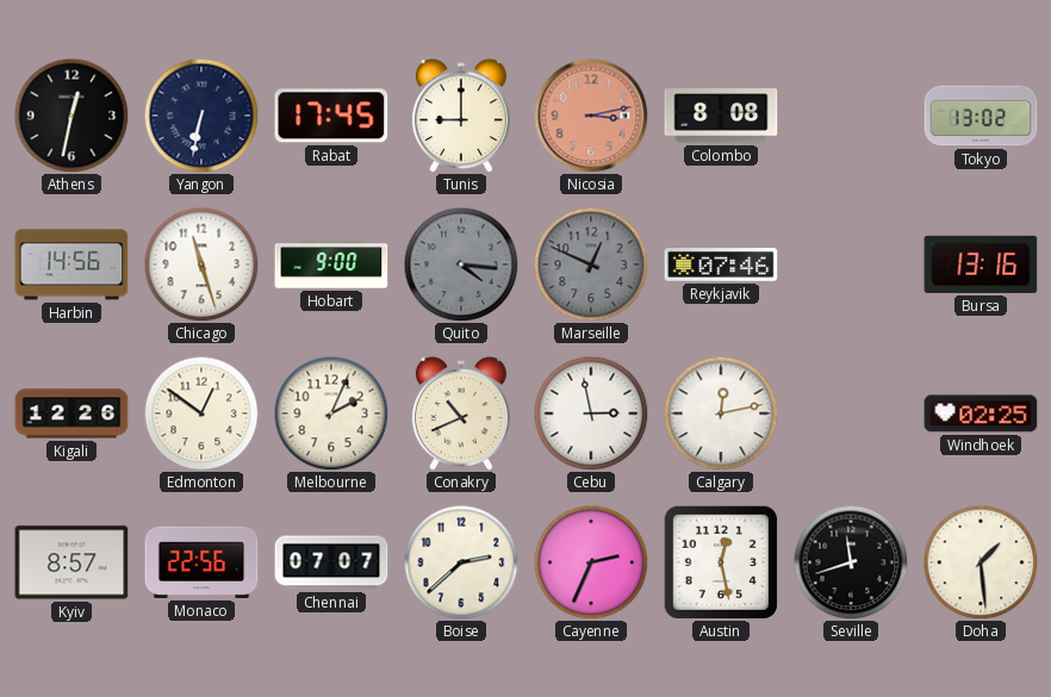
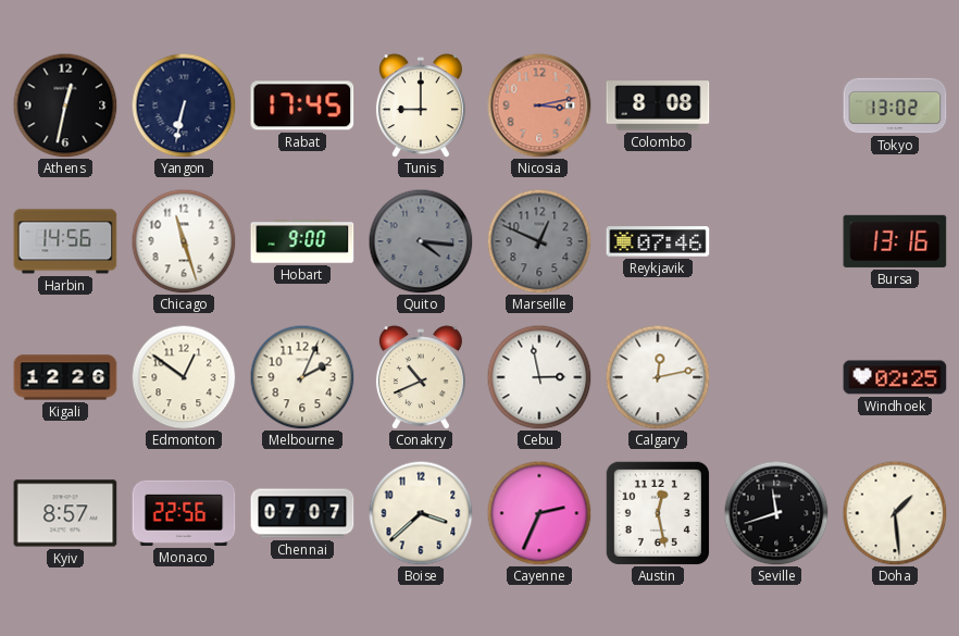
Boise: 2:38 -> 3:38 (421, 513)
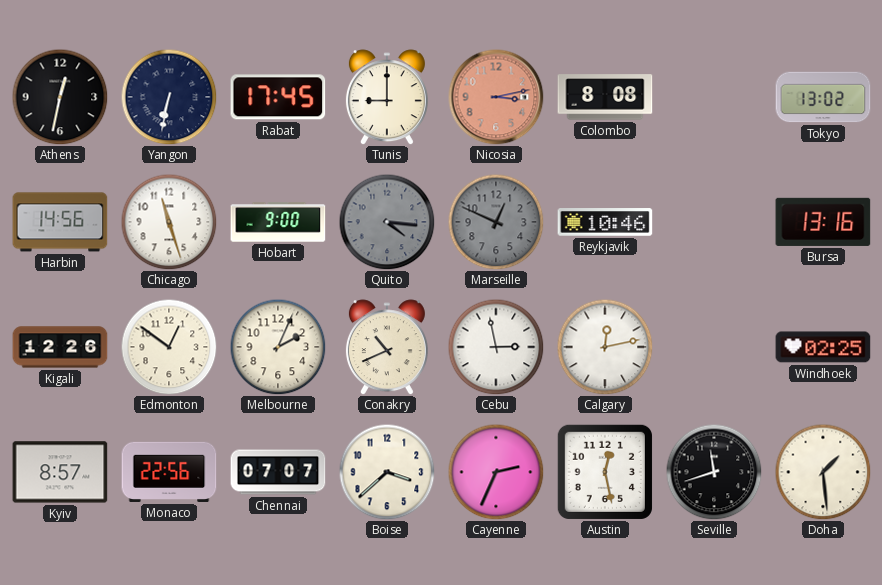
Reykjavik: 07:46 -> 10:46 (605, 222)
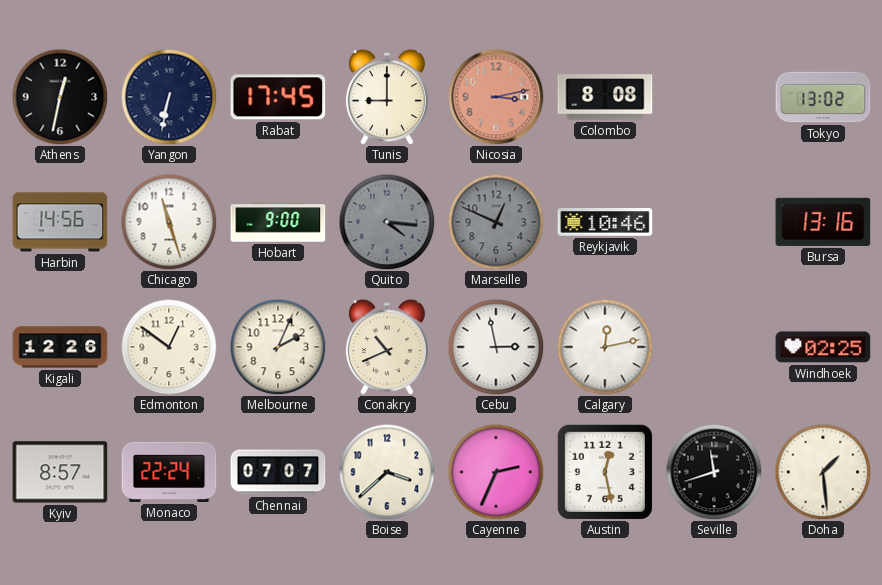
Monaco: 22:56 -> 22:24 (169, 472)
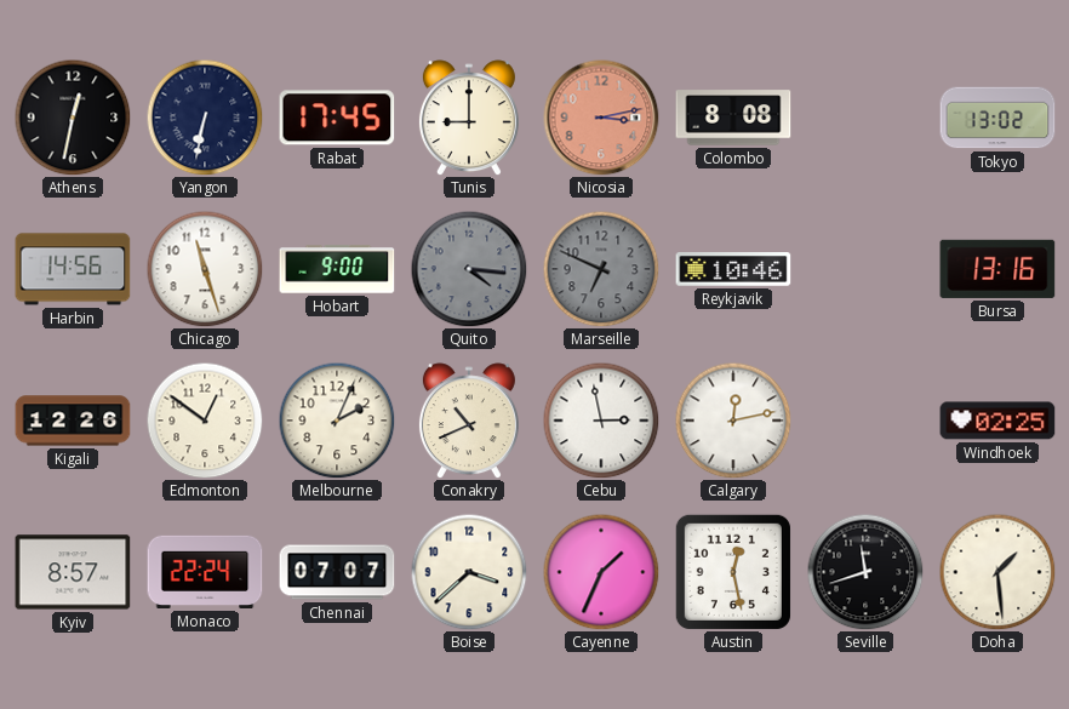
Marseille: 12:49 -> 6:49 (601, 269)
Cayenne: 2:34 -> 1:34 (601, 572)
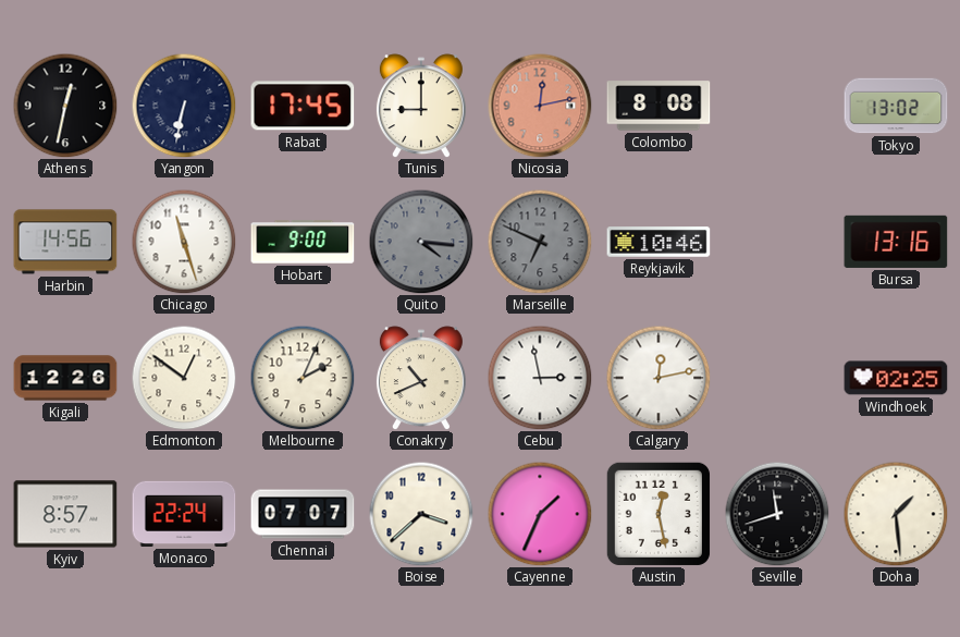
Nicosia: 3:13 -> 12:13 (540, 106)
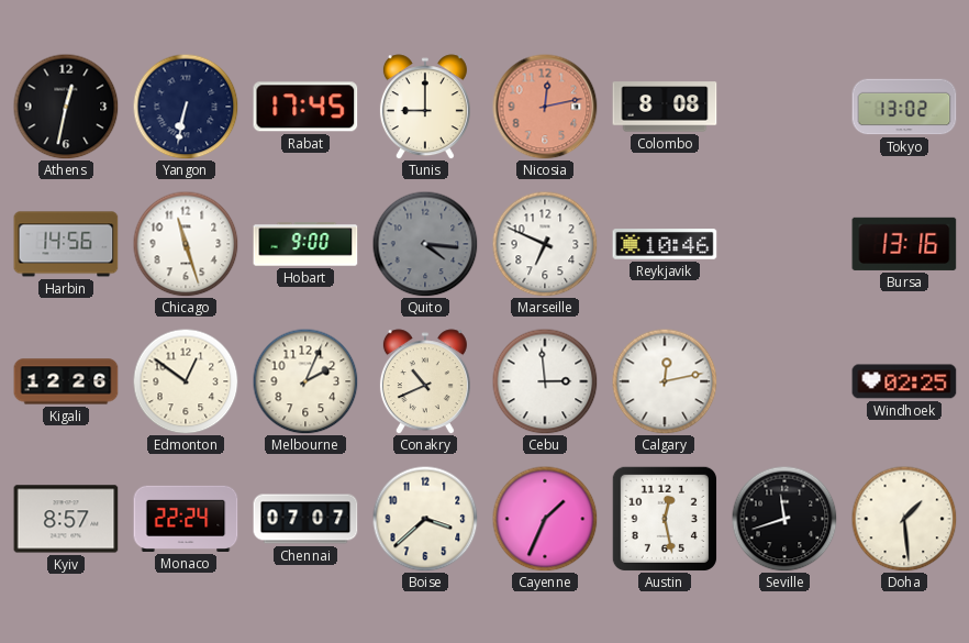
Marseille dial: grey -> white (545, 244)
Cebu: 2:58 -> 2:59 (545, 381)
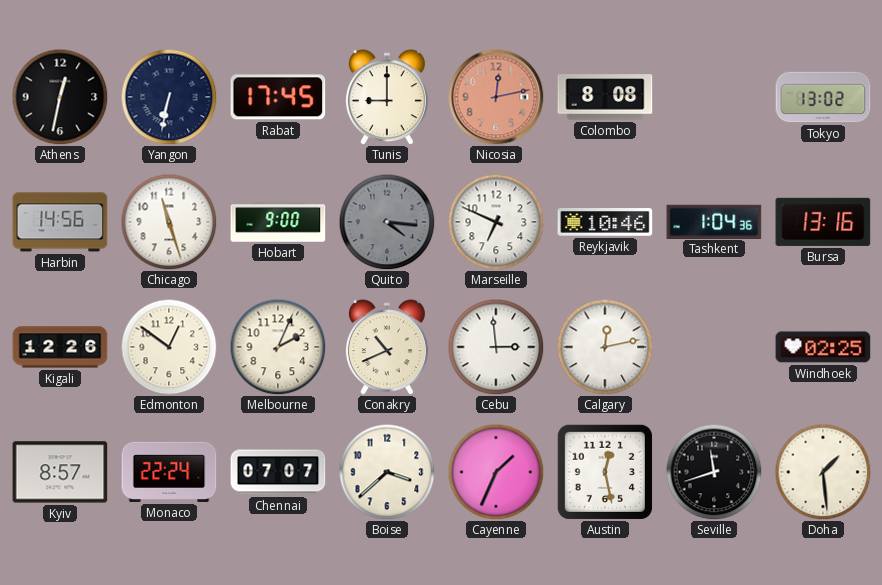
Tashkent: none -> 1:04 (714, 221)
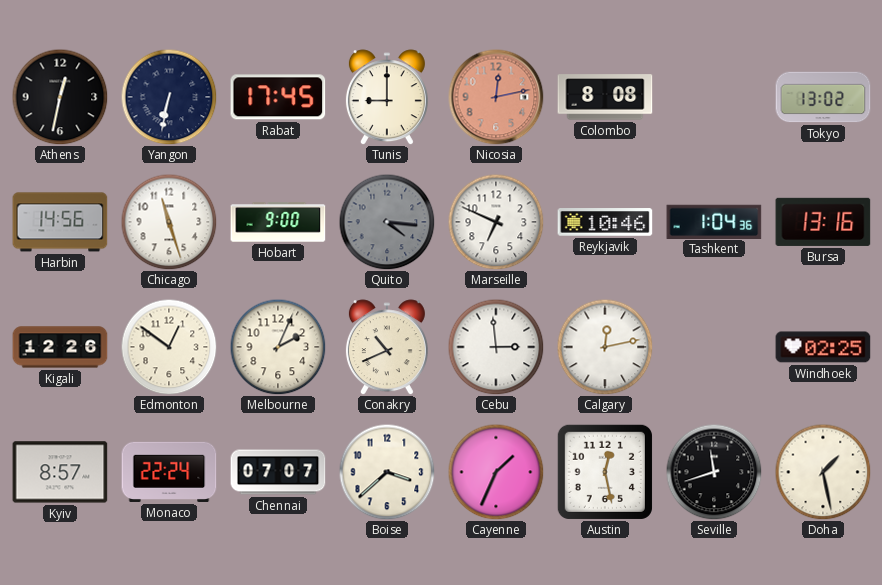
Doha: 1:29 -> 1:28 (823, 472)
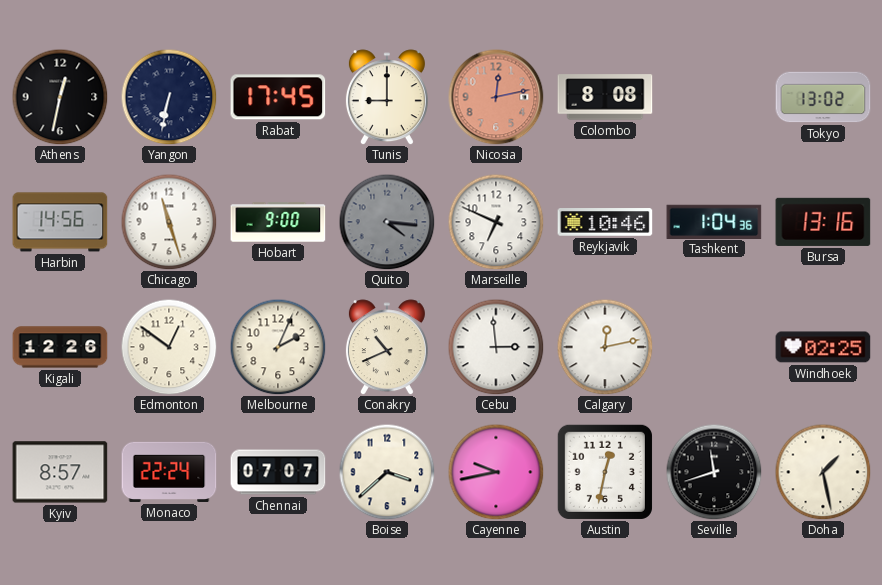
Cayenne: 1:34 -> 9:43 (496, 472)
Austin: 12:28 -> 12:32 (605, 472)
